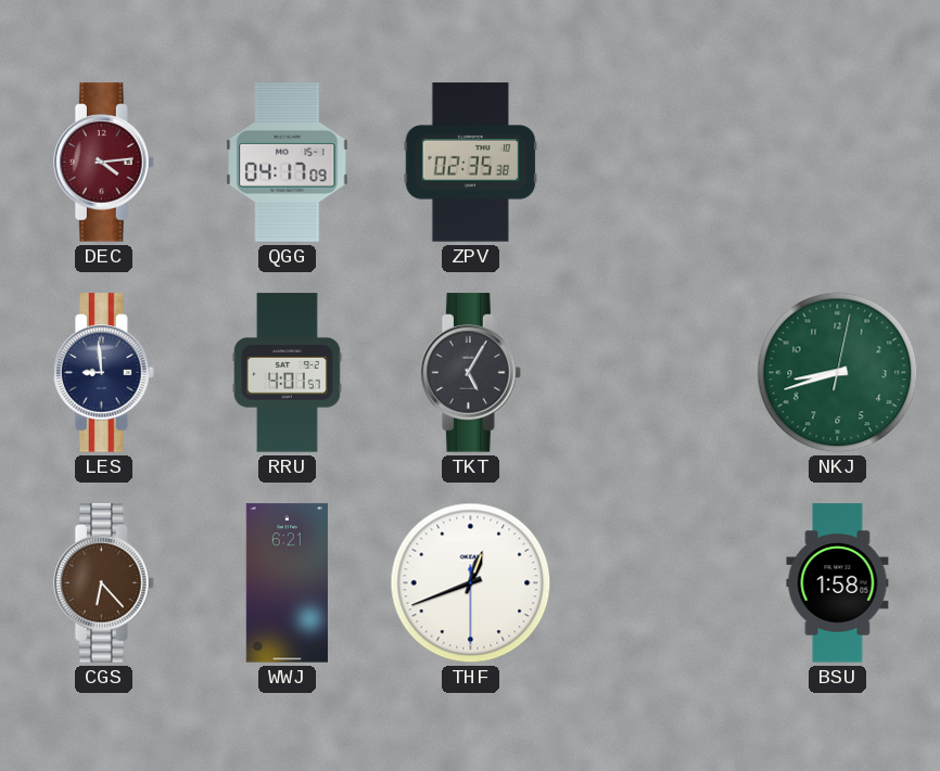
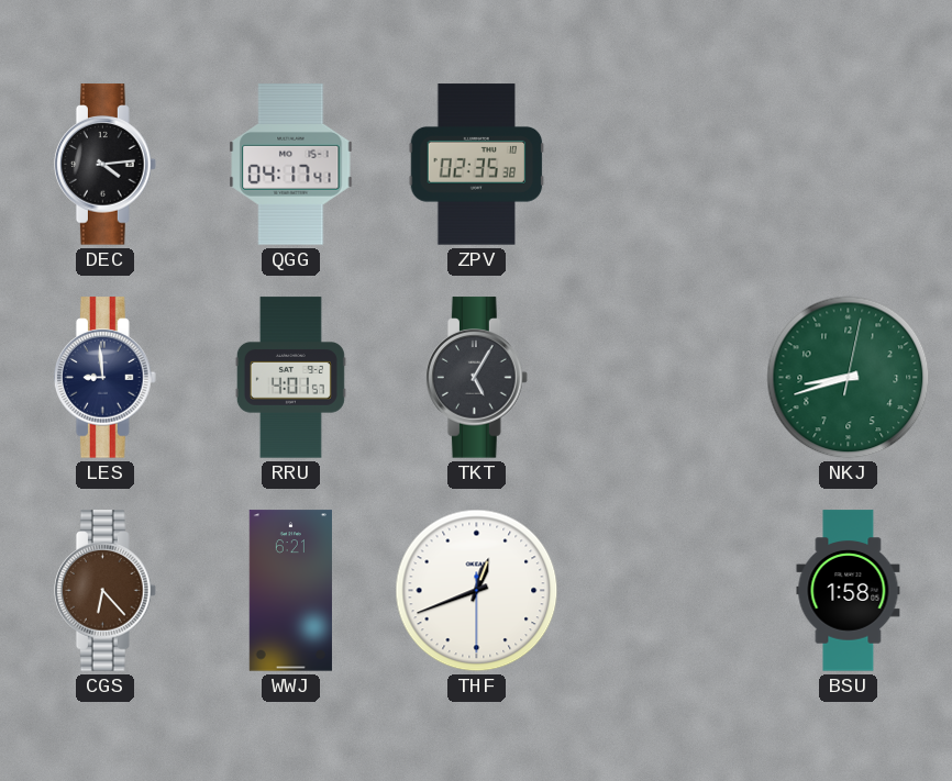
DEC dial: burgundy -> black (106, 165)
QGG: 04:17:09 -> 04:17:41 (291, 165)
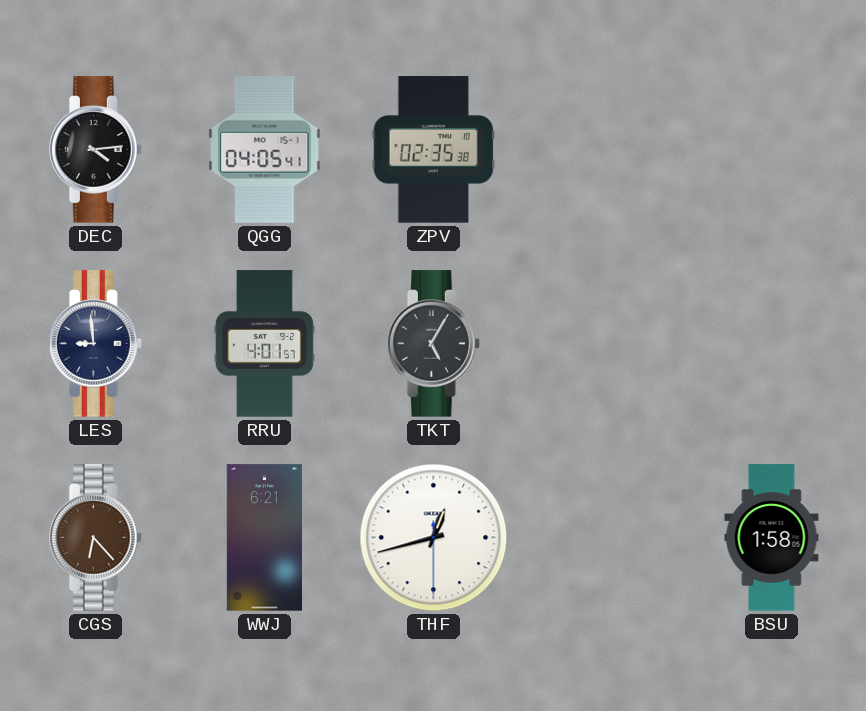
QGG: 04:17 -> 04:05 (265, 150)
NKJ: 8:42 -> none (849, 378)
THF: 12:41 -> 12:42 (434, 538)
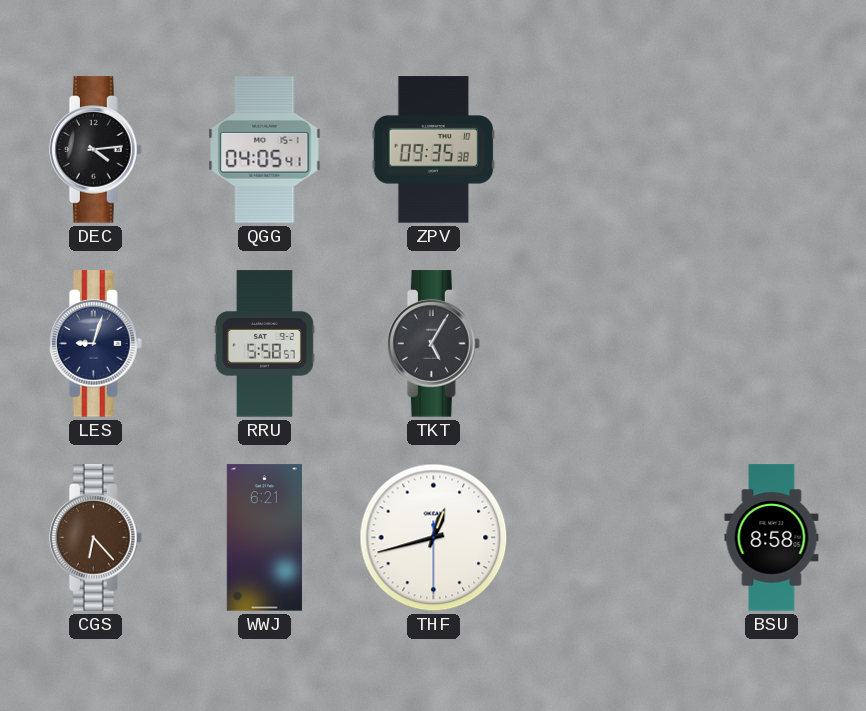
ZPV: 02:35 -> 09:35 (434, 150)
LES: 8:59 -> 9:03 (96, 344)
RRU: 4:01 -> 5:58 (264, 344)
BSU: 1:58 -> 8:58 (772, 538)
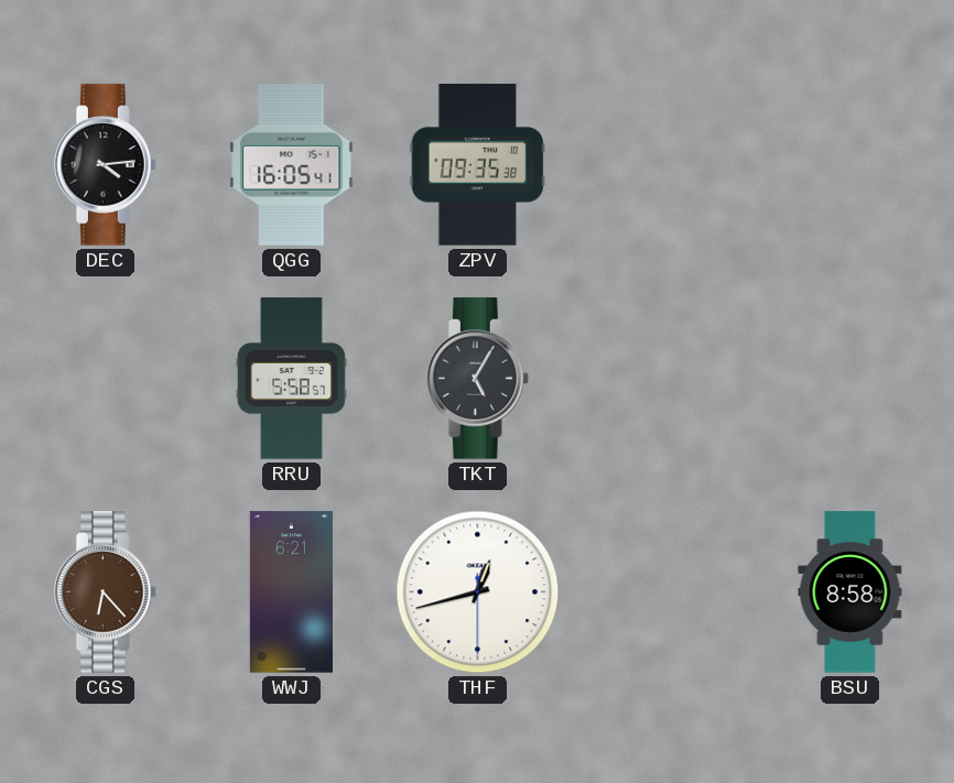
QGG: 04:05 -> 16:05 (292, 165)
LES: 9:03 -> none (96, 344)
